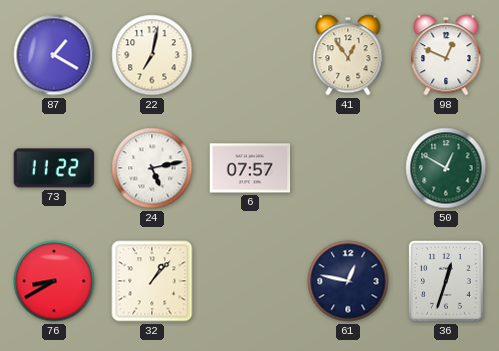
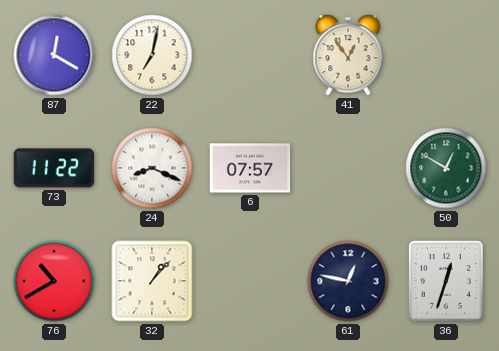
87: 1:20 -> 12:20 (54, 55)
98: 12:49 -> none (446, 55)
24: 5:13 -> 8:19 (152, 168)
76: 8:40 -> 10:40 (54, 281)
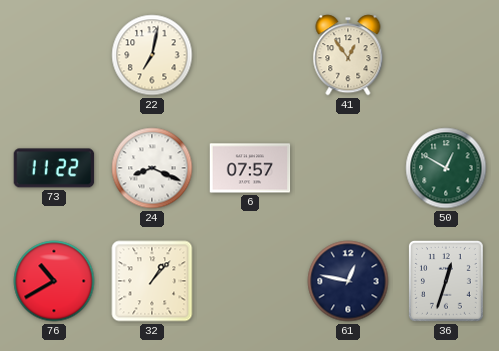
87: 12:20 -> none (54, 55)
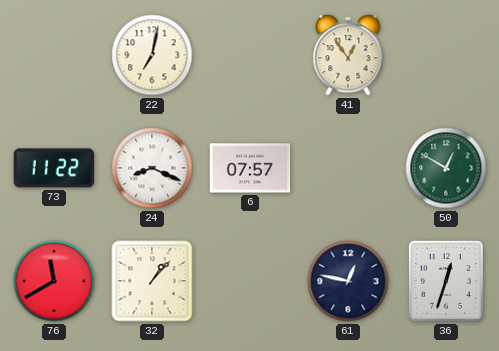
76: 10:40 -> 11:40 (54, 281)
